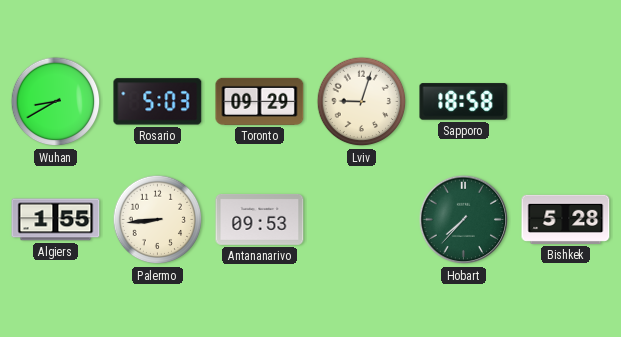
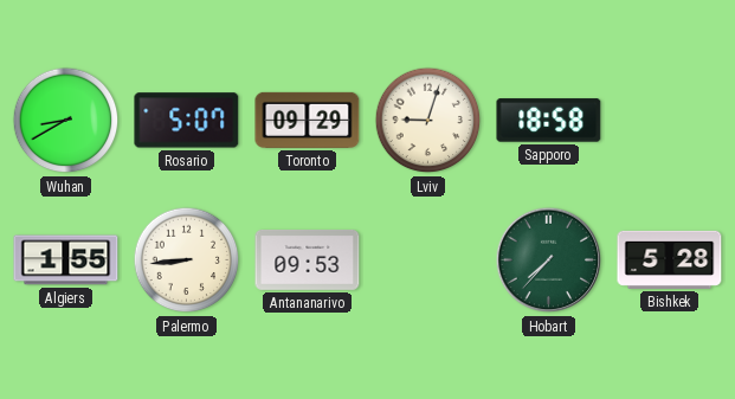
Rosario: 5:03 -> 5:07 (187, 121)
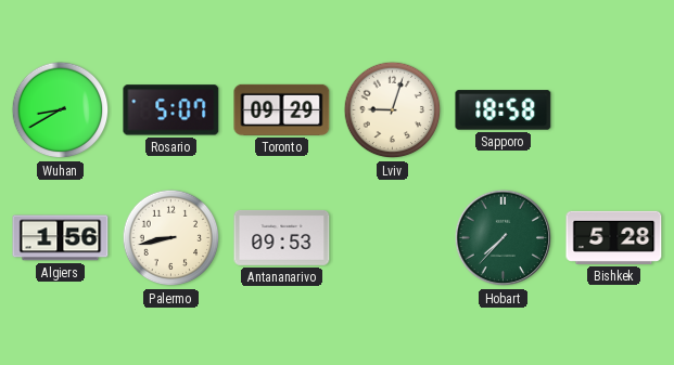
Algiers: 1:55 -> 1:56 (61, 238)
Palermo: 8:44 -> 8:43 (171, 238)
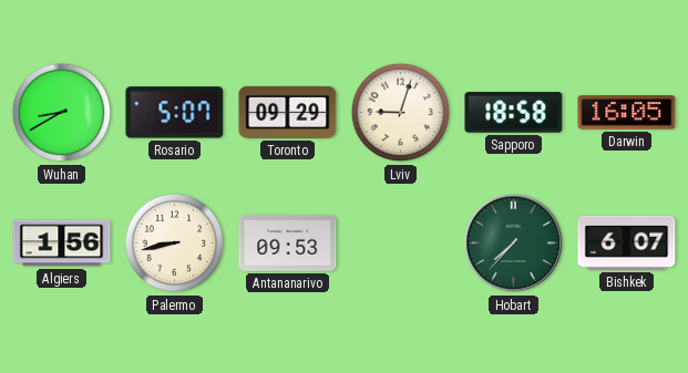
Darwin: none -> 16:05 (627, 113)
Bishkek: 5:28 -> 6:07 (627, 242)
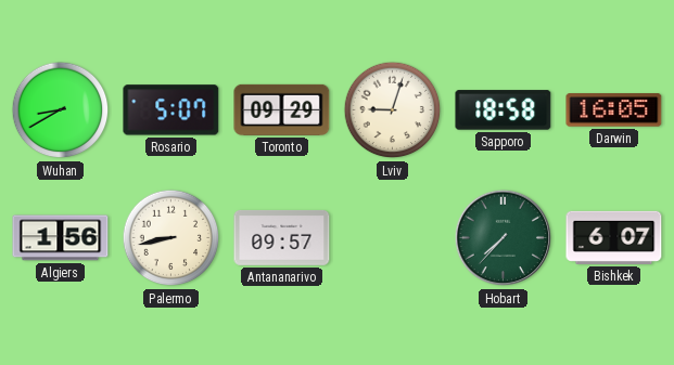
Antananarivo: 09:53 -> 09:57 (282, 237)
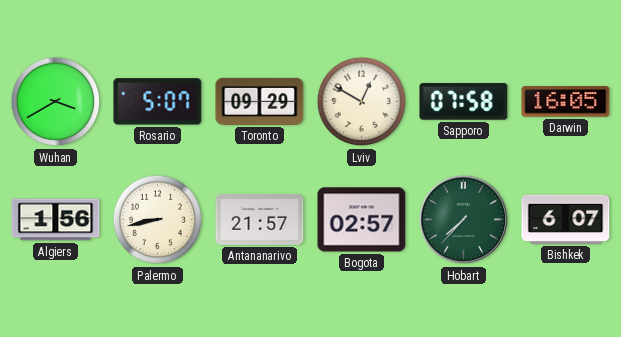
Wuhan: 8:40 -> 3:40 (56, 102)
Lviv: 9:03 -> 12:50 (362, 102)
Sapporo: 18:58 -> 07:58 (464, 102)
Antananarivo: 09:57 -> 21:57 (260, 219)
Bogota: none -> 02:57 (362, 220)
